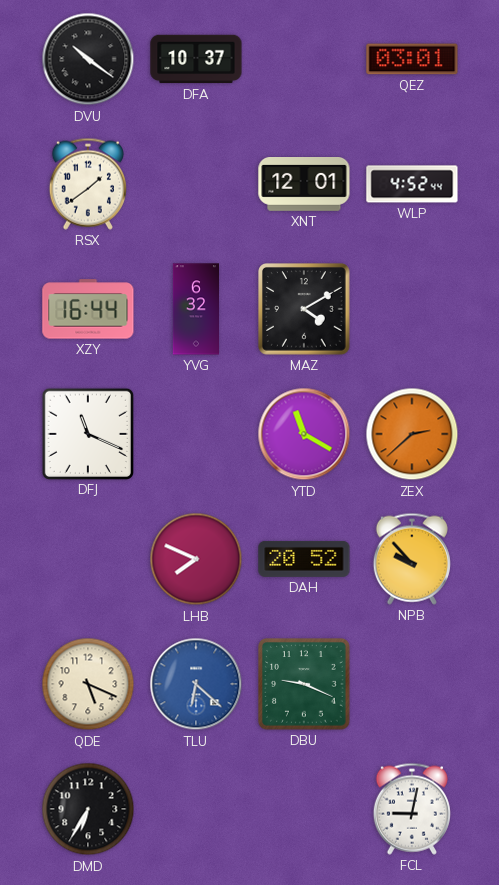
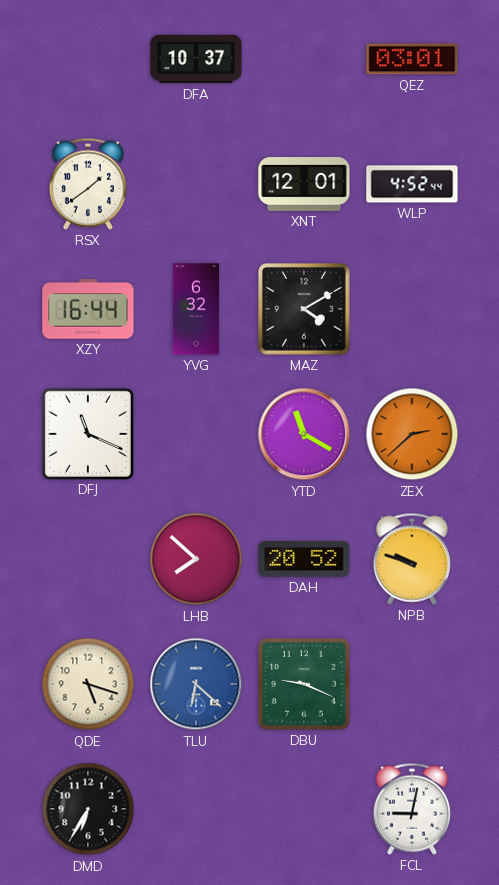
DVU: 10:21 -> none (88, 59)
LHB: 7:49 -> 7:52 (196, 559)
NPB: 9:53 -> 9:48 (412, 559)
QDE: 5:19 -> 5:18 (88, 684)
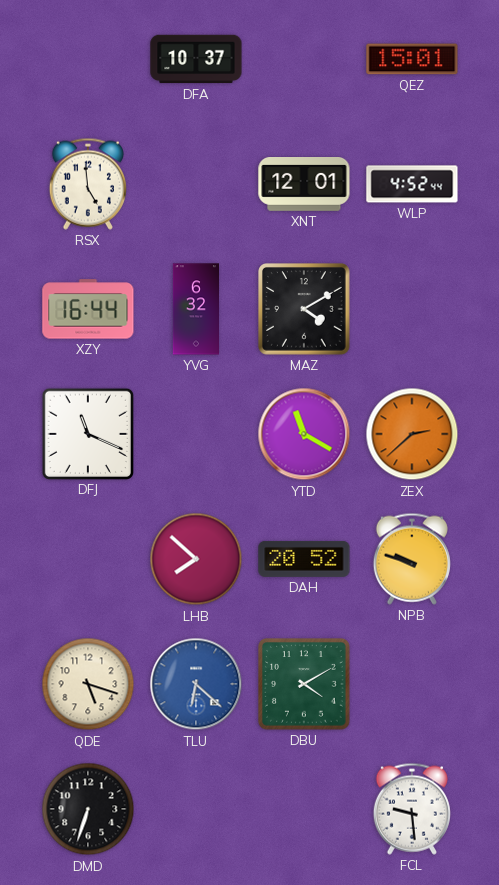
QEZ: 03:01 -> 15:01 (412, 59)
RSX: 1:39 -> 4:59 (88, 184)
DBU: 9:19 -> 4:10 (305, 685)
DMD: 6:35 -> 6:33 (88, 809)
FCL: 9:02 -> 9:29 (412, 809)
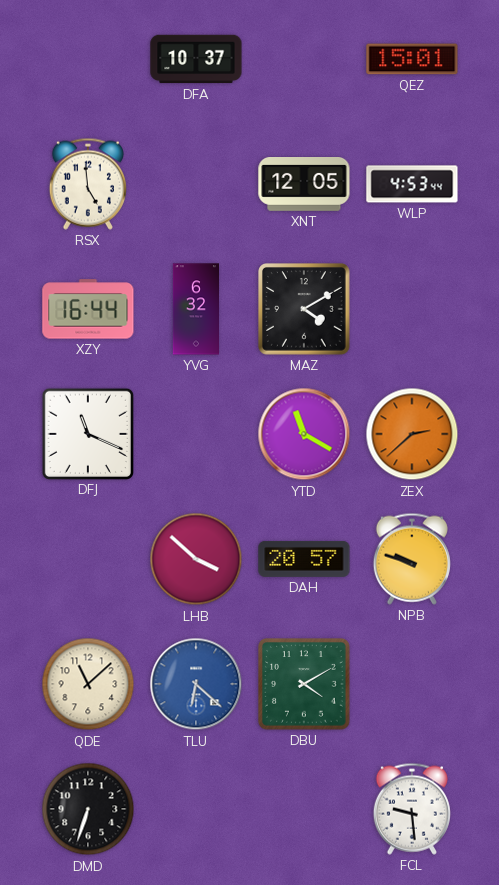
XNT: 12:01 -> 12:05 (304, 185)
WLP: 4:52 -> 4:53 (412, 184)
LHB: 7:52 -> 3:52 (196, 559)
DAH: 20:52 -> 20:57 (304, 559)
QDE: 5:18 -> 11:08 (88, 684)
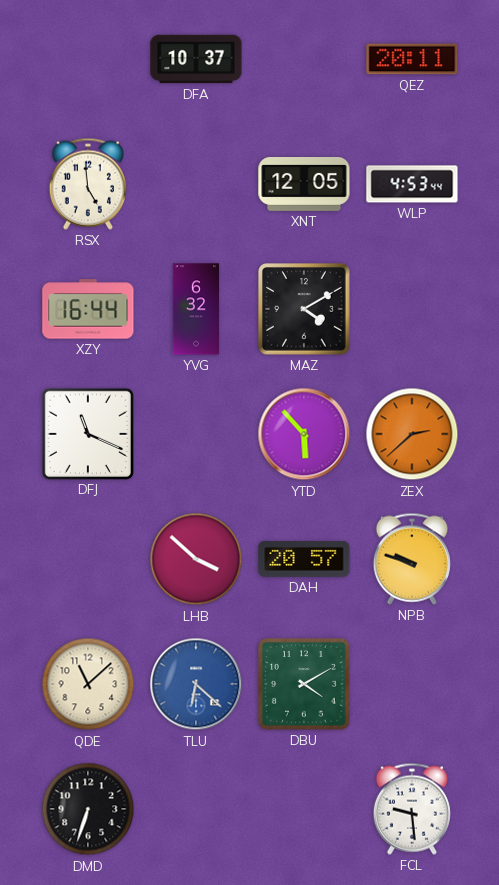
QEZ: 15:01 -> 20:11 (412, 59)
YTD: 11:20 -> 5:53 (304, 434)
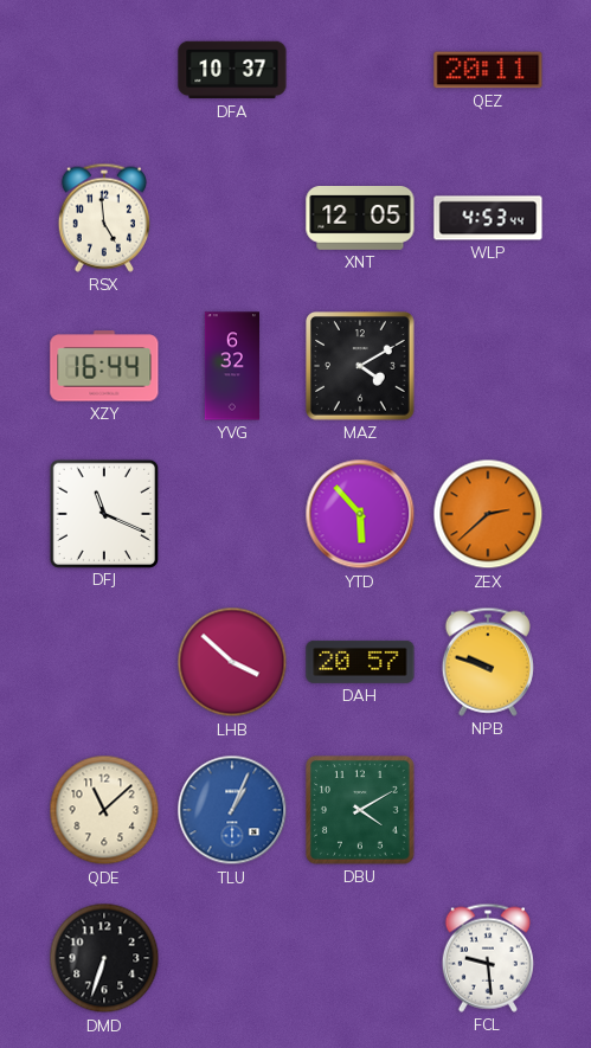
TLU: 6:22 -> 1:04 (232, 810)
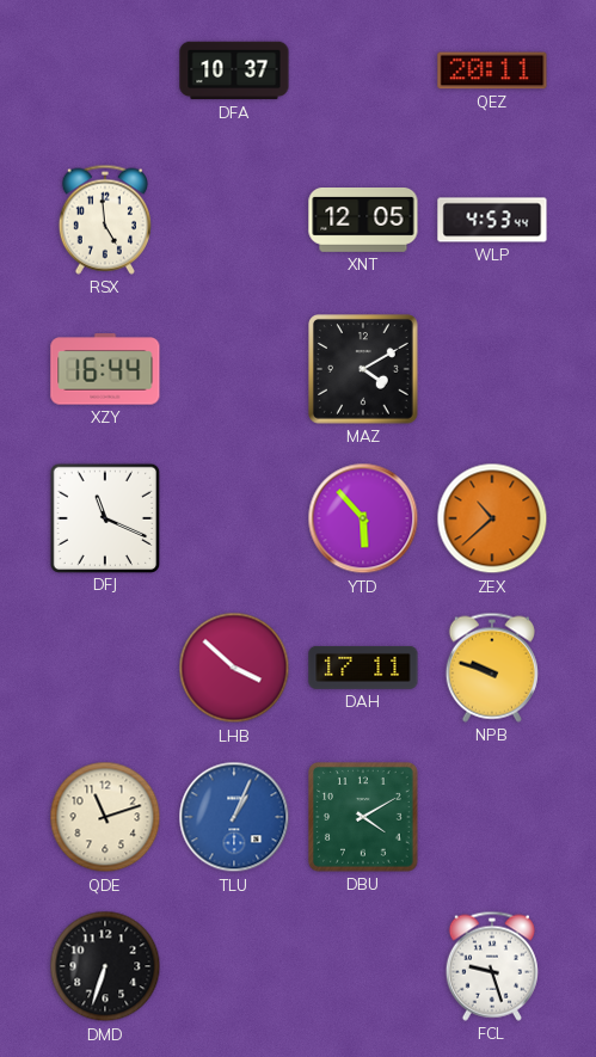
YVG: 6:32 -> none (231, 366)
ZEX: 2:38 -> 10:38 (492, 518)
DAH: 20:57 -> 17:11 (363, 668)
QDE: 11:08 -> 11:12 (105, 817)
FCL: 9:29 -> 9:27 (492, 966)
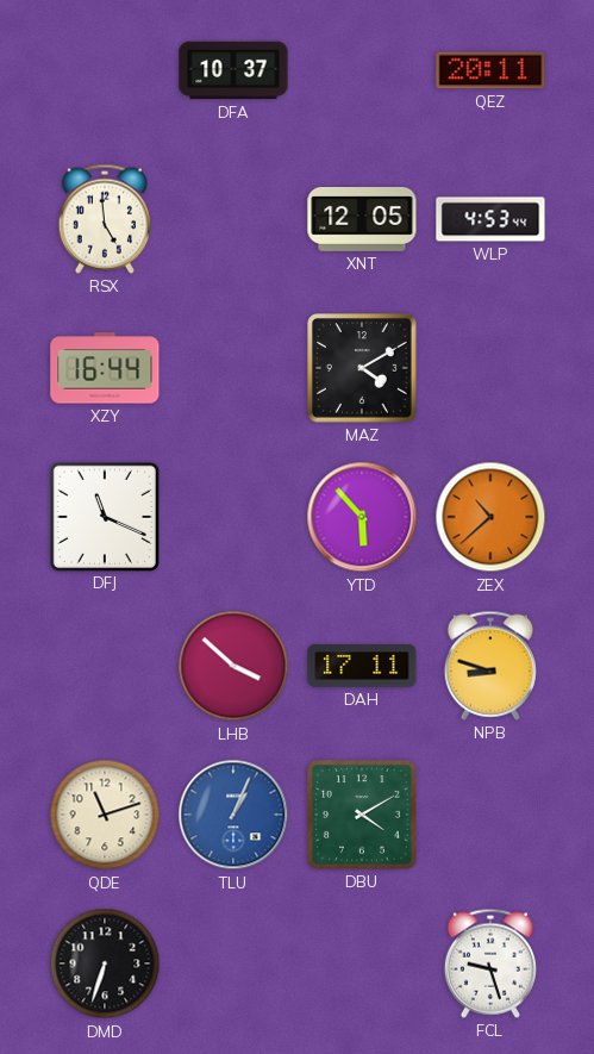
NPB: 9:48 -> 8:48 (490, 666)
